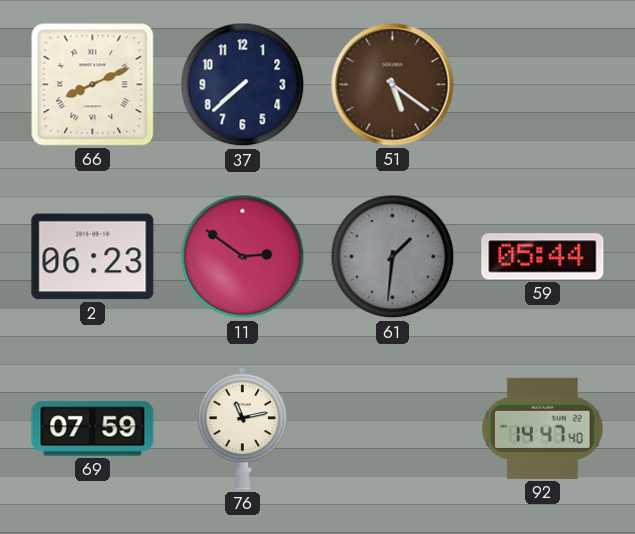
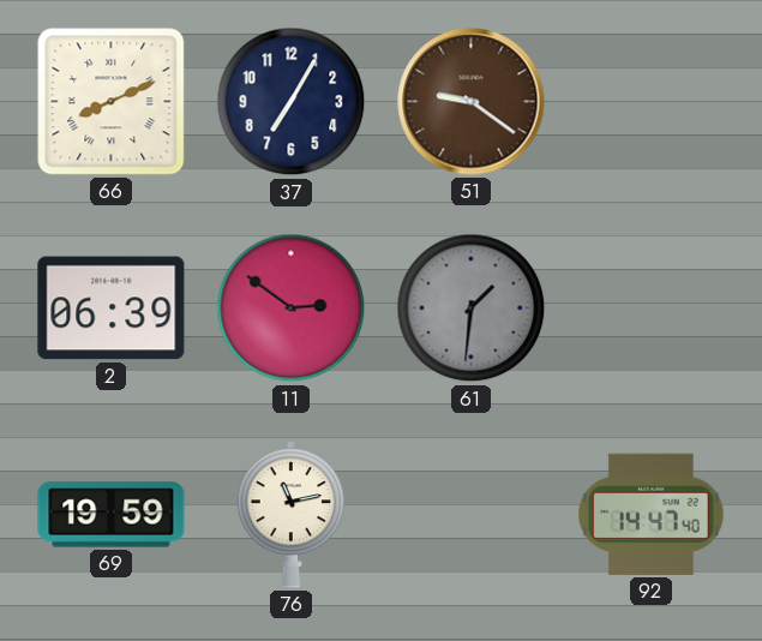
37: 7:38 -> 7:05 (292, 102)
51: 5:21 -> 9:21 (472, 102)
2: 06:23 -> 06:39 (112, 308)
59: 05:44 -> none (543, 257)
69: 07:59 -> 19:59 (112, 515)
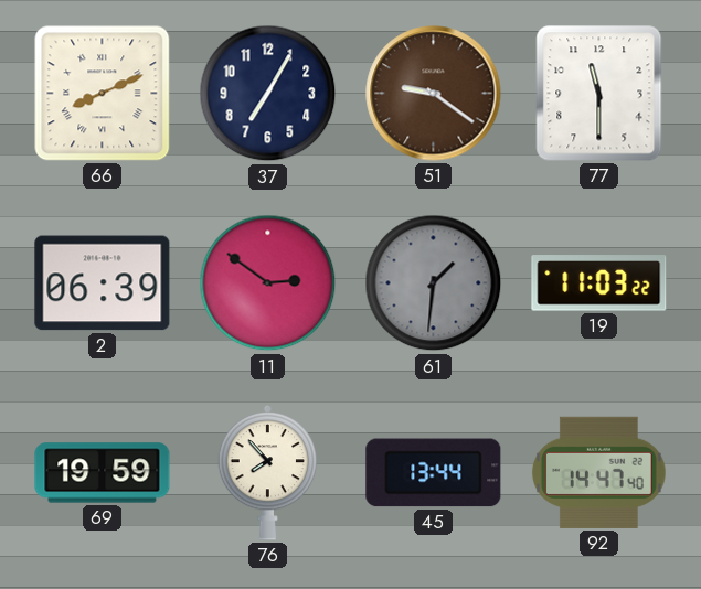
77: none -> 11:30 (599, 94)
19: none -> 11:03 (599, 283)
76: 11:13 -> 7:53 (268, 472)
45: none -> 13:44 (434, 473)
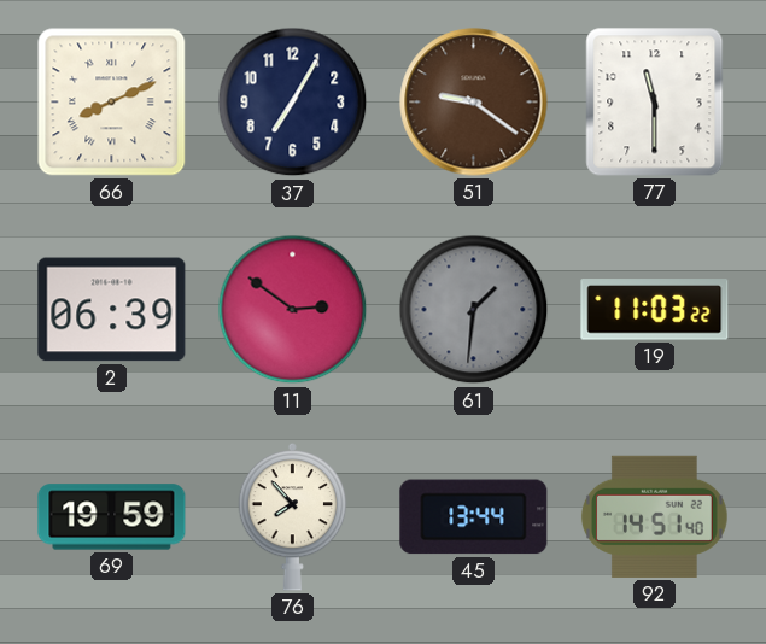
92: 14:47 -> 14:51 (654, 516)
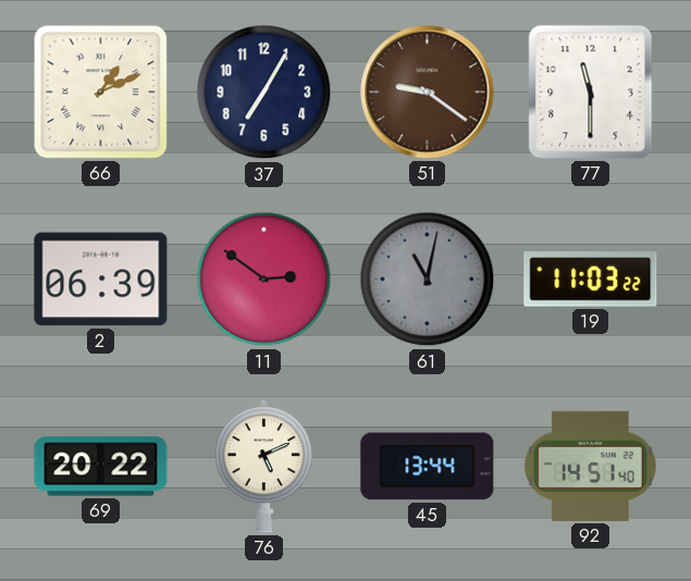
66: 8:11 -> 1:11 (101, 92)
61: 1:31 -> 11:02 (428, 280)
69: 19:59 -> 20:22 (101, 467)
76: 7:53 -> 5:11 (264, 466)
